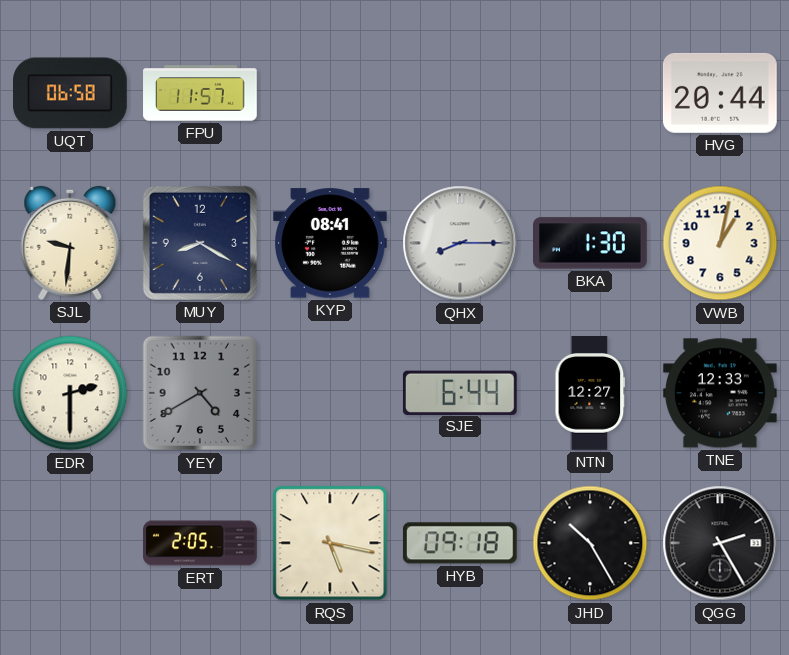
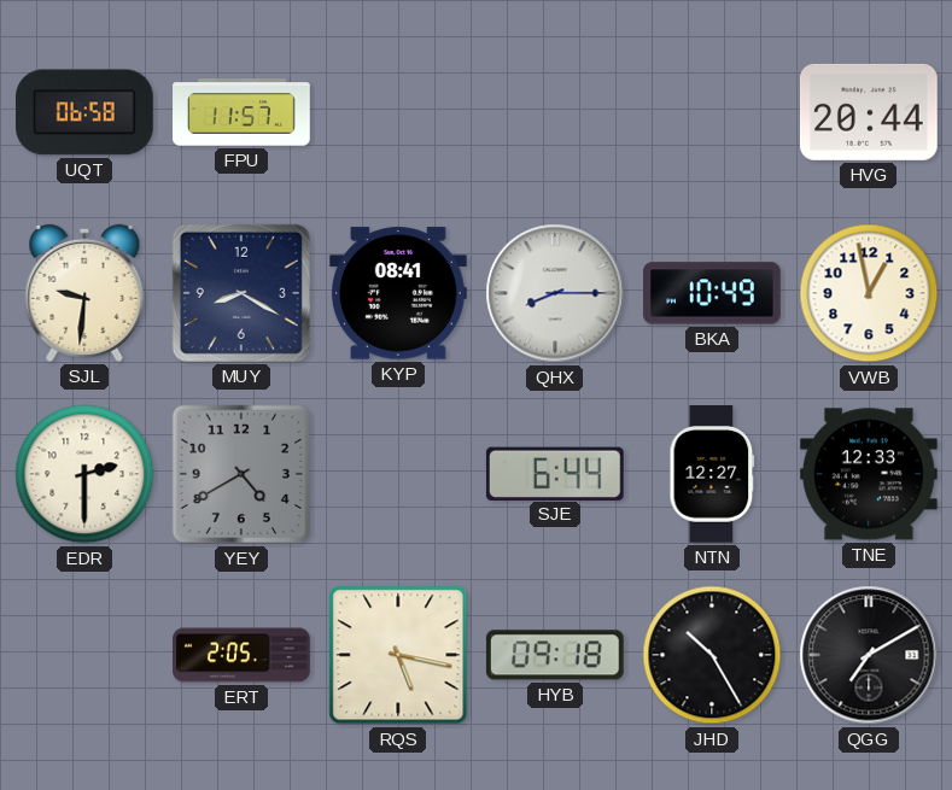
BKA: 1:30 -> 10:49 (713, 293)
VWB: 1:02 -> 12:58 (869, 293)
QGG: 2:25 -> 7:10 (869, 655)
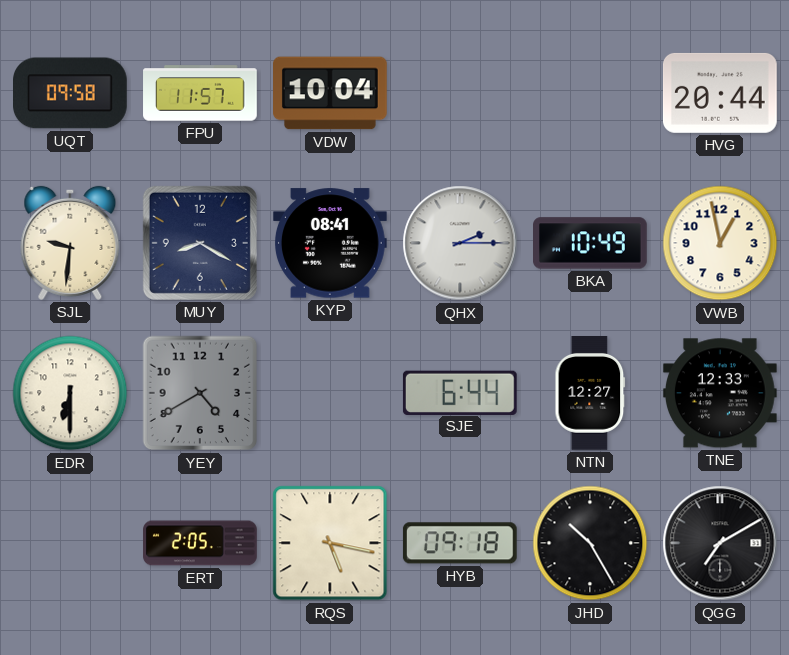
UQT: 06:58 -> 09:58 (71, 93)
VDW: none -> 10:04 (331, 93)
QHX: 8:15 -> 2:15 (460, 243)
EDR: 2:30 -> 6:30 (70, 393)
